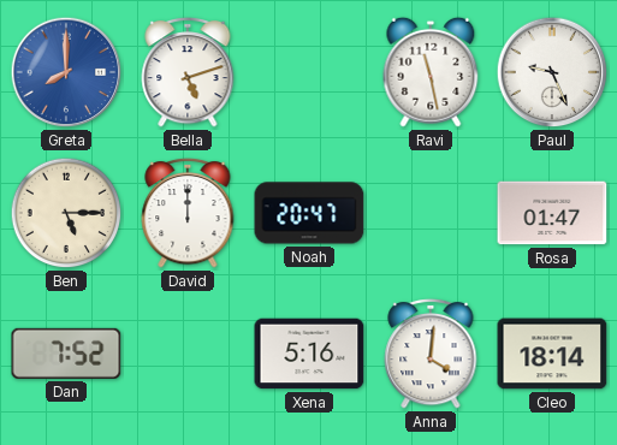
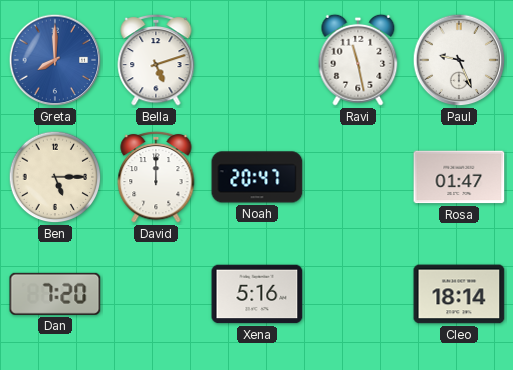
Dan: 7:52 -> 7:20 (55, 294)
Anna: 4:01 -> none (431, 354)
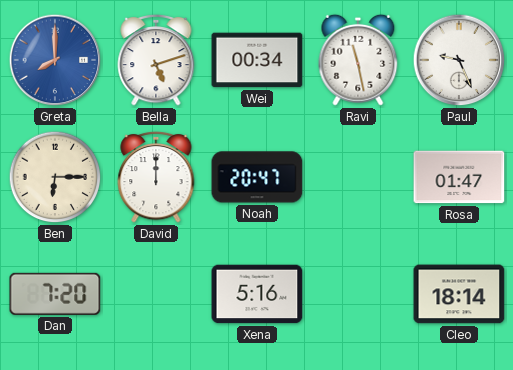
Wei: none -> 00:34 (257, 60)
Ben: 5:15 -> 6:15 (55, 177)
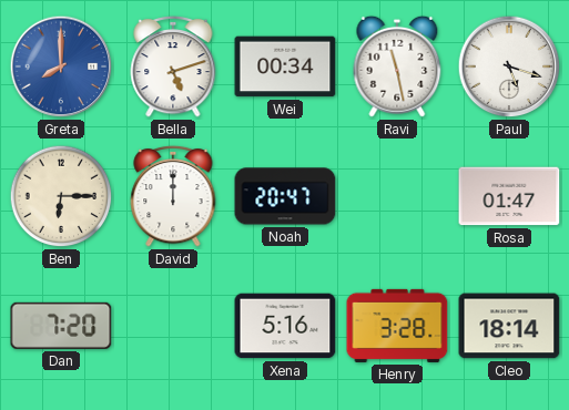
Paul: 9:26 -> 5:18 (509, 66)
Henry: none -> 3:28 (397, 326)
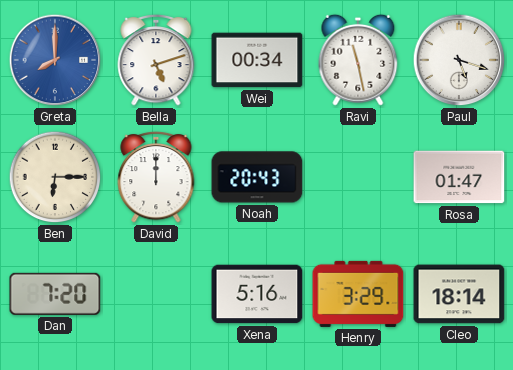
Noah: 20:47 -> 20:43 (257, 177)
Henry: 3:28 -> 3:29 (358, 294)
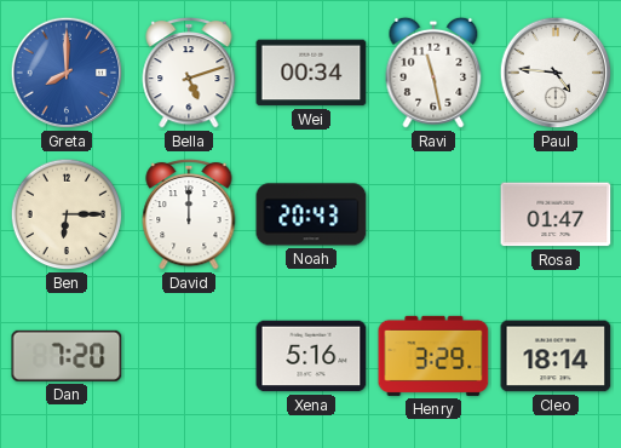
Paul: 5:18 -> 4:46 (556, 73)
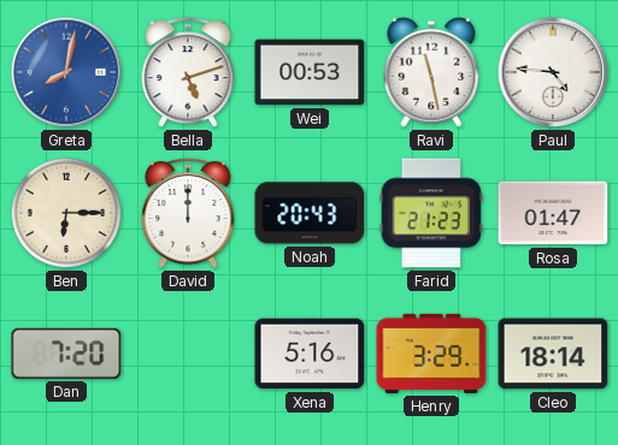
Greta: 8:00 -> 8:02 (66, 72)
Wei: 00:34 -> 00:53 (310, 72)
Farid: none -> 21:23 (431, 213)
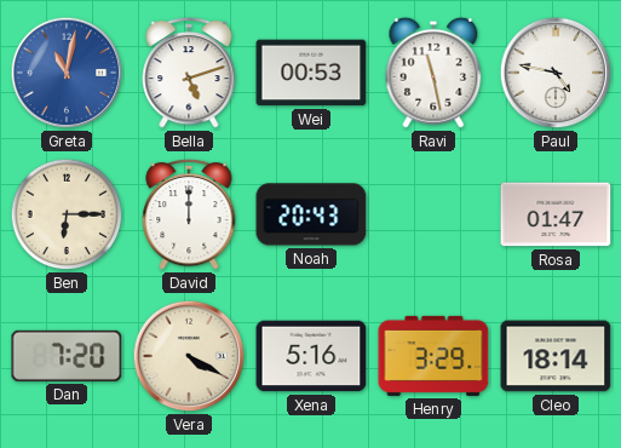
Greta: 8:02 -> 11:02 (67, 73)
Paul: 4:46 -> 4:47 (556, 73)
Farid: 21:23 -> none (431, 213)
Vera: none -> 4:20 (189, 356)
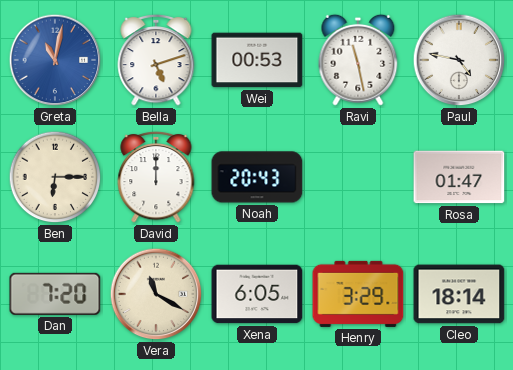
Vera: 4:20 -> 11:20 (156, 294)
Xena: 5:16 -> 6:05 (257, 294)
